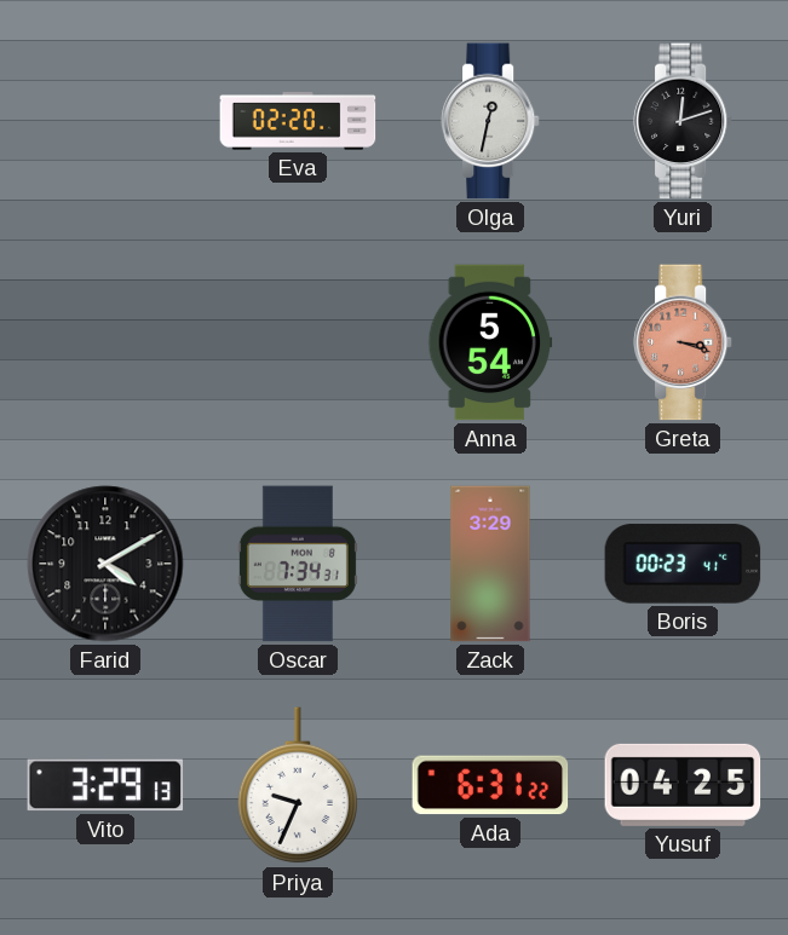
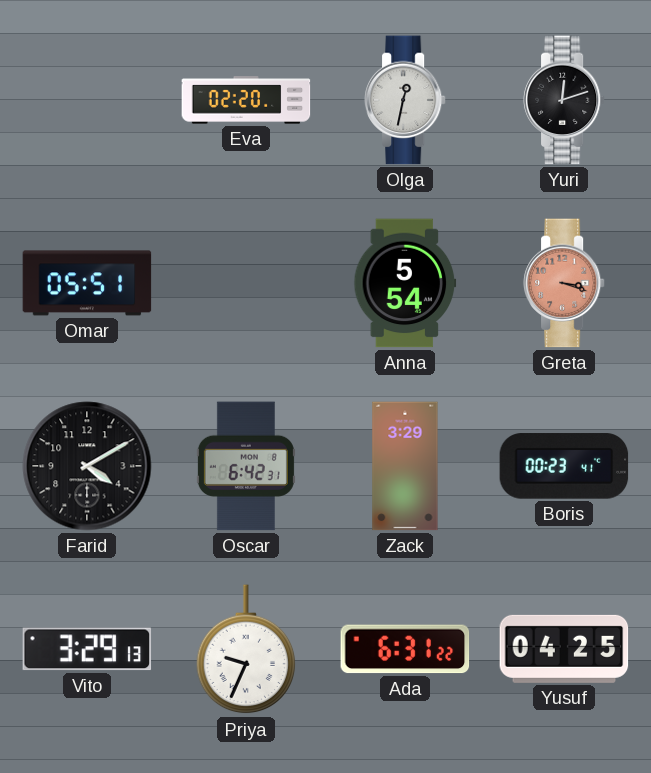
Omar: none -> 05:51 (87, 283)
Oscar: 7:34 -> 6:42 (246, 466)
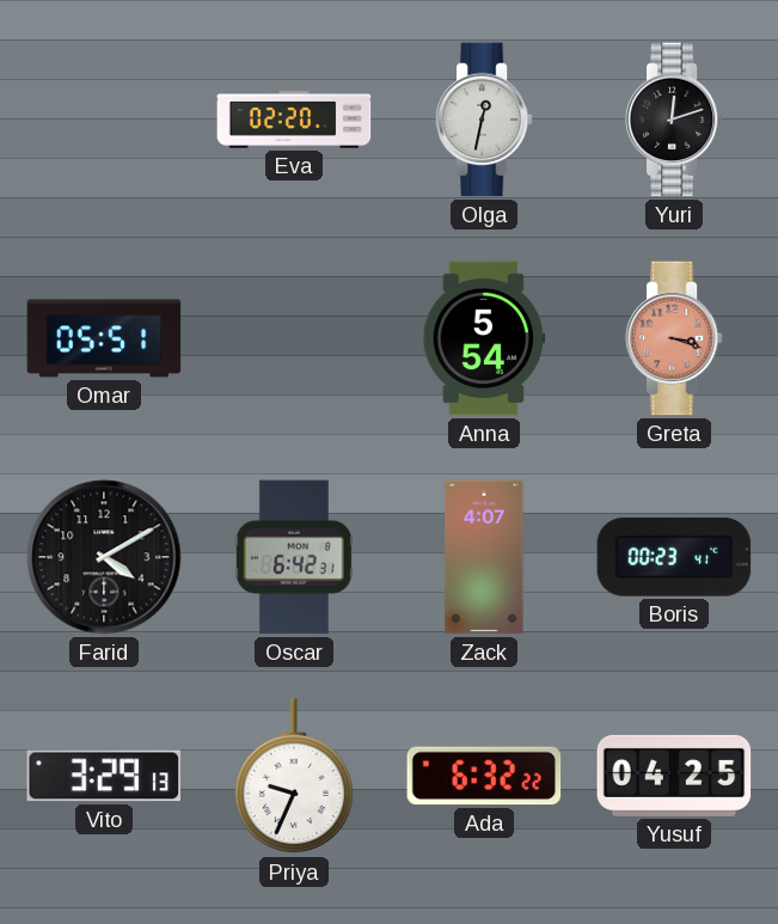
Zack: 3:29 -> 4:07 (484, 557)
Ada: 6:31 -> 6:32 (484, 776)
